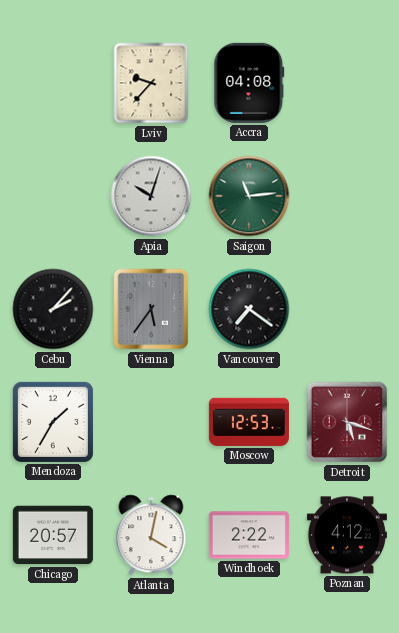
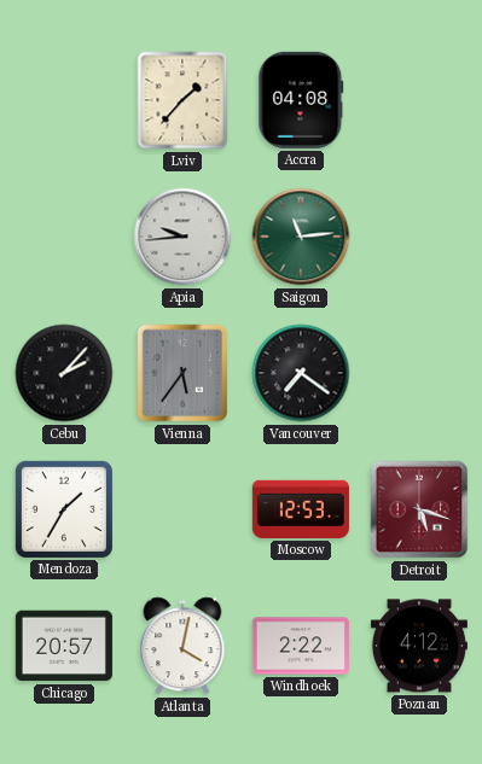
Lviv: 9:37 -> 1:37 (182, 100)
Apia: 10:03 -> 9:44 (182, 237)
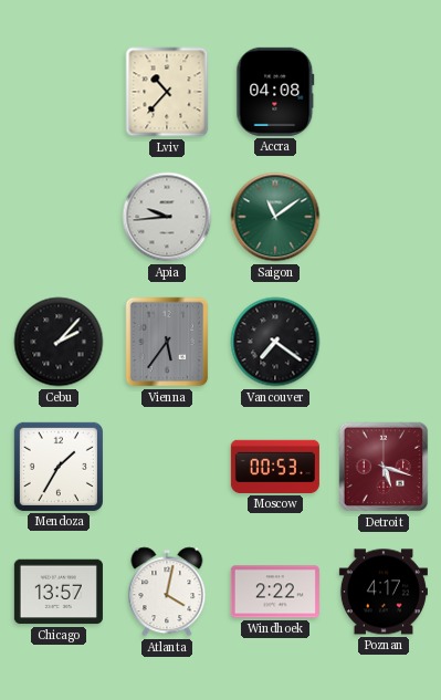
Lviv: 1:37 -> 10:37 (167, 92)
Saigon: 11:14 -> 11:09 (275, 217)
Moscow: 12:53 -> 00:53 (275, 467)
Chicago: 20:57 -> 13:57 (59, 592)
Poznan: 4:12 -> 4:17 (384, 592)
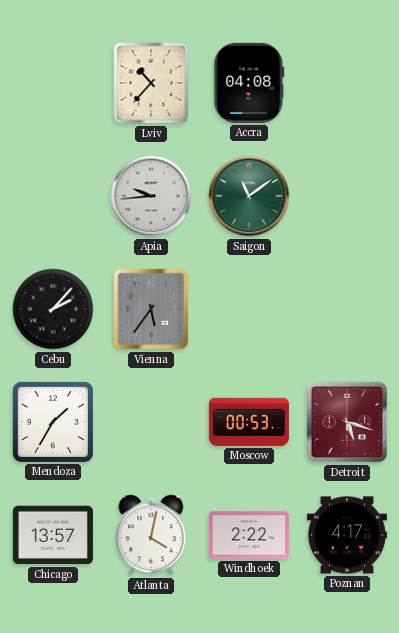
Vancouver: 7:21 -> none (275, 342)
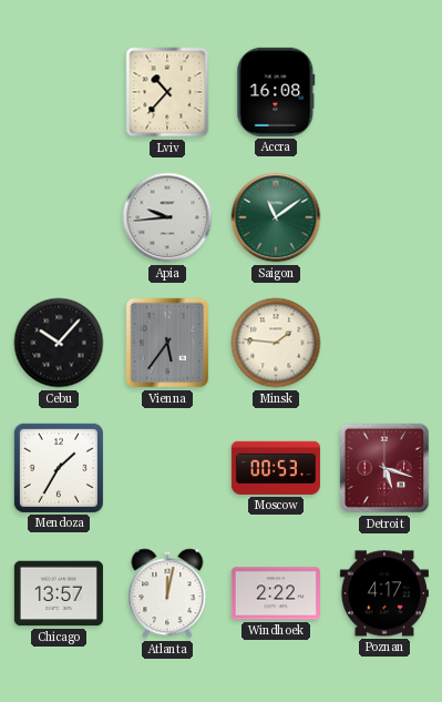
Accra: 04:08 -> 16:08 (276, 92)
Cebu: 2:07 -> 10:07 (59, 343)
Minsk: none -> 1:46 (276, 343)
Atlanta: 4:02 -> 12:02 (167, 593)
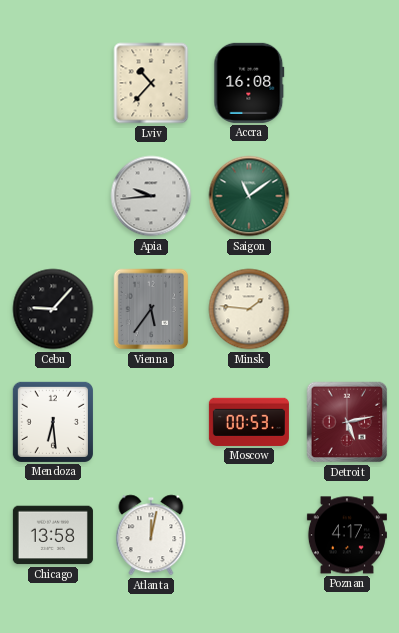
Cebu: 10:07 -> 9:07 (53, 309)
Mendoza: 1:35 -> 6:29 (53, 422)
Detroit: 5:18 -> 5:13 (347, 422)
Chicago: 13:57 -> 13:58 (53, 535)
Windhoek: 2:22 -> none (276, 593)
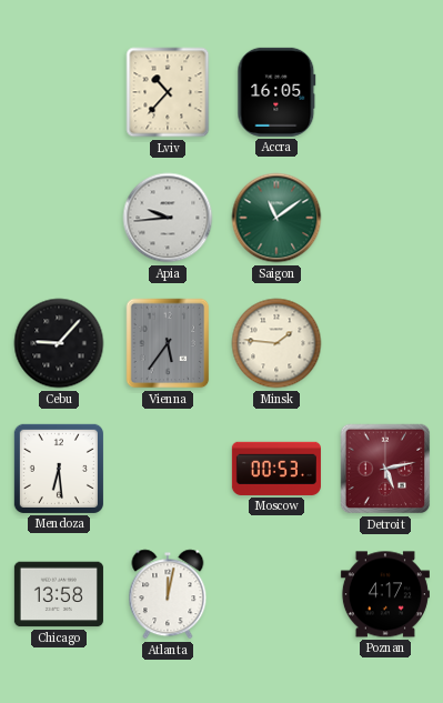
Accra: 16:08 -> 16:05 (276, 92)
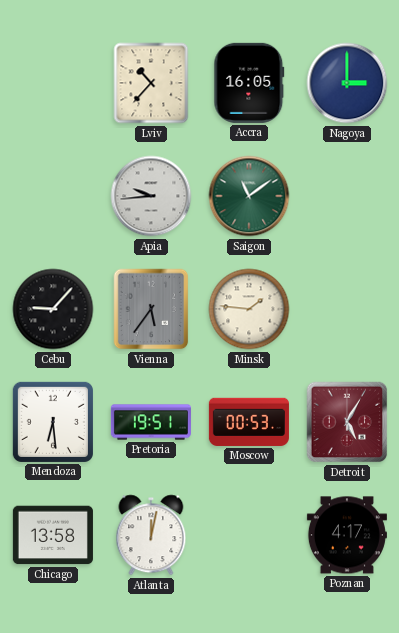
Nagoya: none -> 3:00 (347, 83)
Pretoria: none -> 19:51 (151, 422)
Detroit: 5:13 -> 5:05 (347, 422)
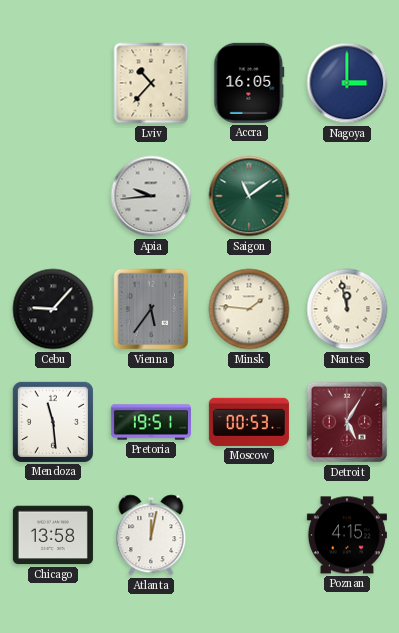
Nantes: none -> 11:58 (347, 309)
Mendoza: 6:29 -> 11:29 (53, 422)
Poznan: 4:17 -> 4:15 (347, 535)
